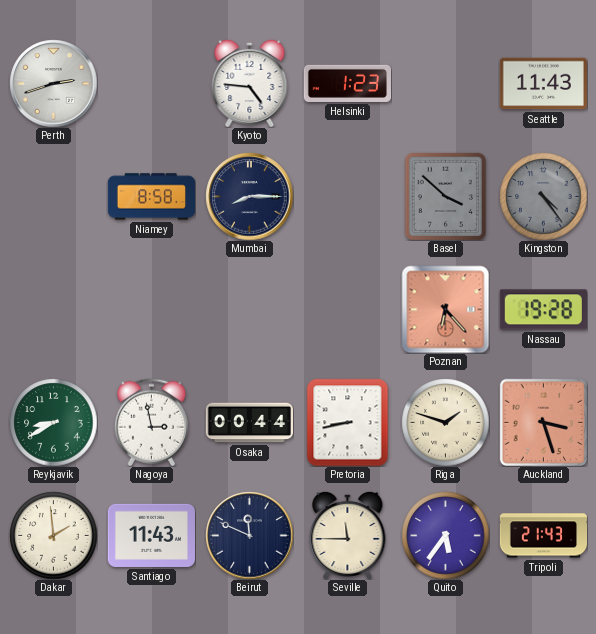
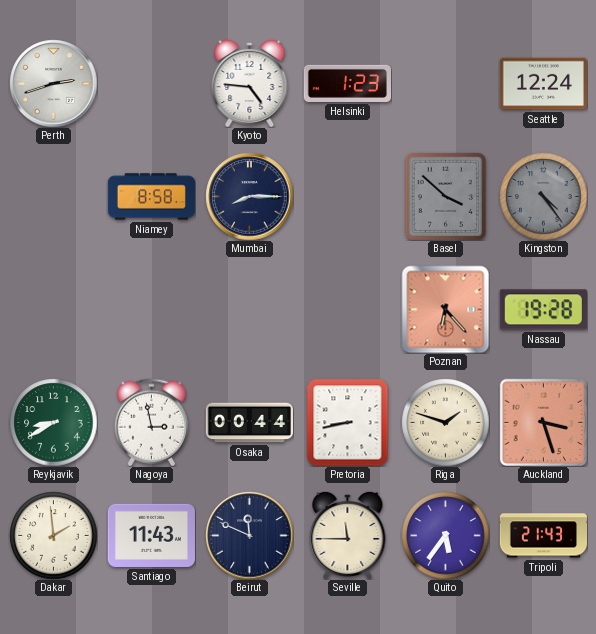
Seattle: 11:43 -> 12:24 (543, 84)
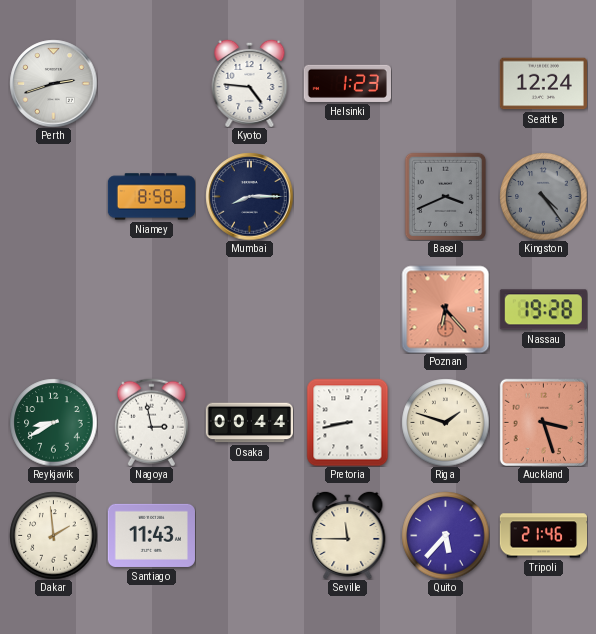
Basel: 3:52 -> 3:41 (445, 196)
Beirut: 11:49 -> none (249, 535)
Quito: 5:36 -> 5:37 (445, 535)
Tripoli: 21:43 -> 21:46 (543, 536)
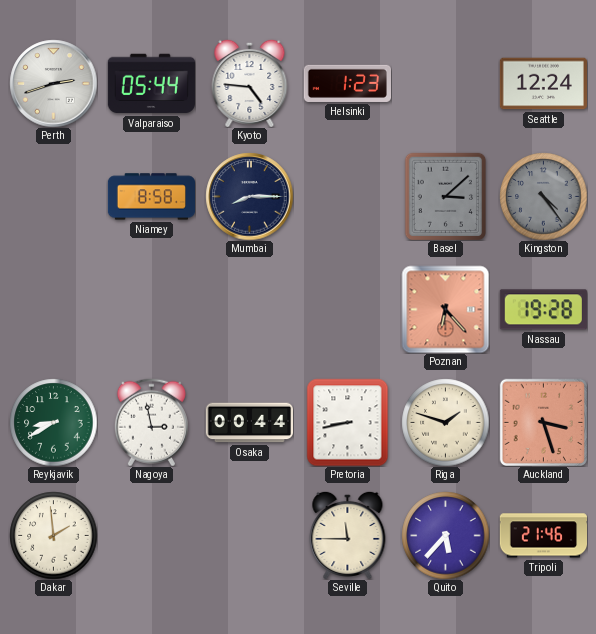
Valparaiso: none -> 05:44 (151, 84)
Basel: 3:41 -> 3:08 (445, 196)
Santiago: 11:43 -> none (151, 535)
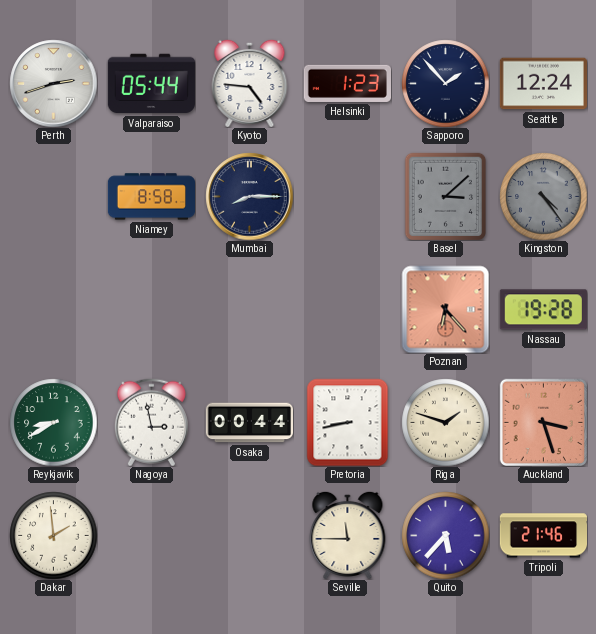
Sapporo: none -> 1:53 (445, 83)
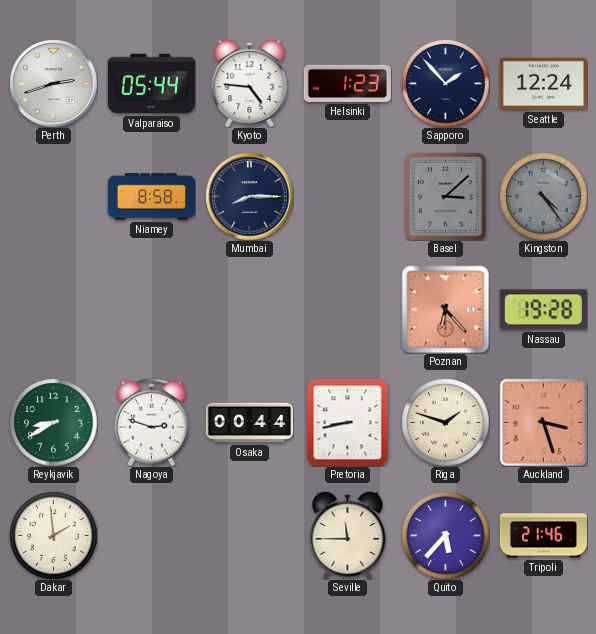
Nagoya: 2:58 -> 2:48 (151, 422)
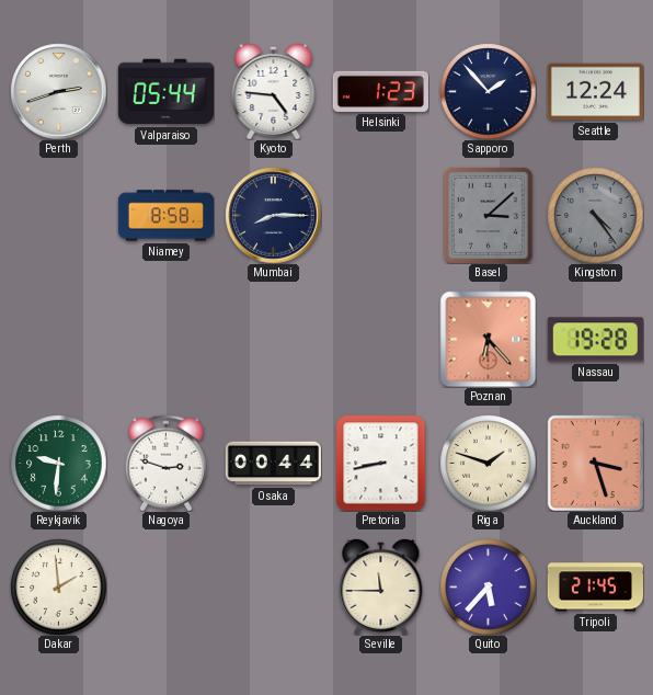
Reykjavik: 8:40 -> 9:31 (58, 463)
Tripoli: 21:46 -> 21:45 (595, 588)
